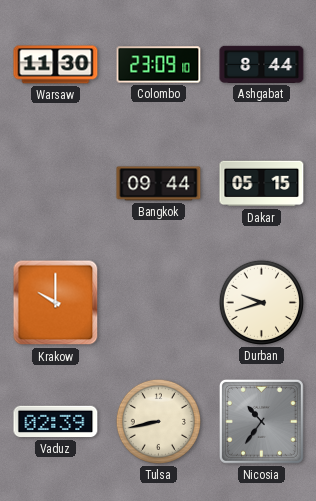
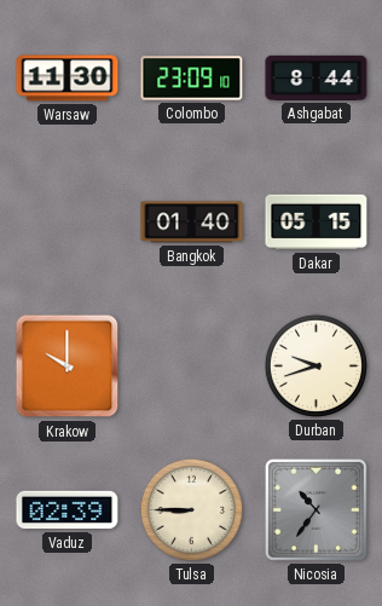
Bangkok: 09:44 -> 01:40 (192, 223)
Tulsa: 8:43 -> 8:45 (191, 509)
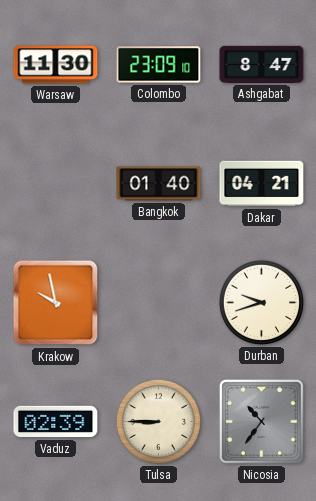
Ashgabat: 8:44 -> 8:47 (262, 64)
Dakar: 05:15 -> 04:21 (262, 184)
Krakow: 10:00 -> 9:58 (56, 303)
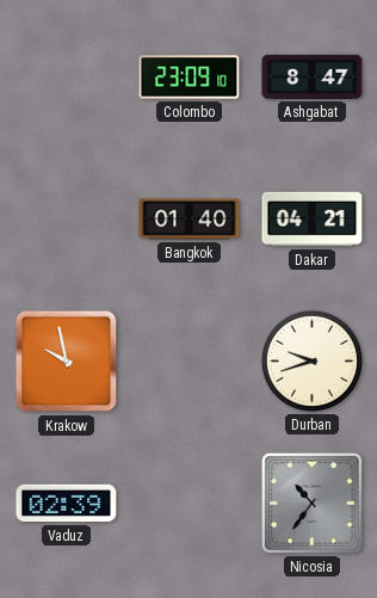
Warsaw: 11:30 -> none (56, 65)
Tulsa: 8:45 -> none (158, 421)
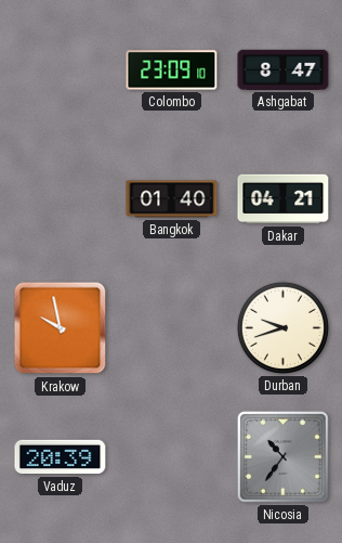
Vaduz: 02:39 -> 20:39 (61, 457)
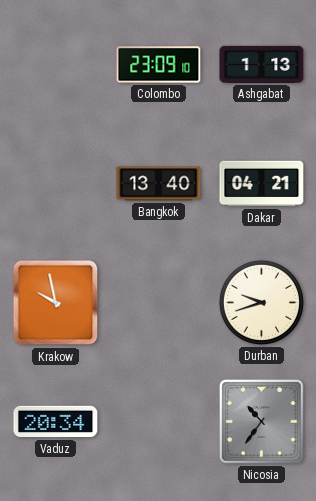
Ashgabat: 8:47 -> 1:13 (262, 64)
Bangkok: 01:40 -> 13:40 (159, 184)
Vaduz: 20:39 -> 20:34 (56, 422)
